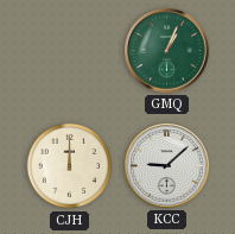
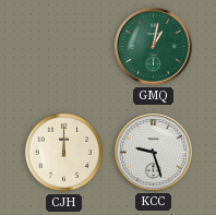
GMQ: 1:04 -> 1:02 (154, 47)
KCC: 9:08 -> 9:27 (154, 153)
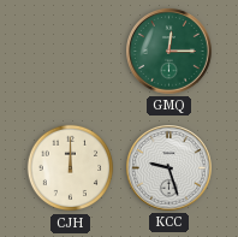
GMQ: 1:02 -> 12:15 (169, 52)
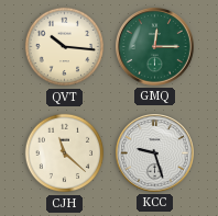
QVT: none -> 10:16 (65, 47)
CJH: 12:00 -> 11:22 (65, 154)
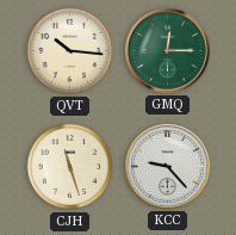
CJH: 11:22 -> 11:27 (70, 167)
KCC: 9:27 -> 9:23 (168, 167)
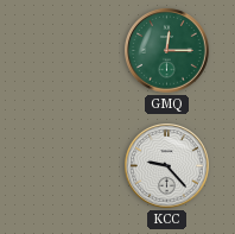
QVT: 10:16 -> none (70, 51)
CJH: 11:27 -> none (70, 167)
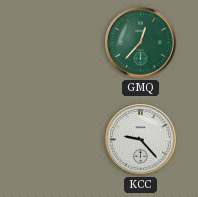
GMQ: 12:15 -> 12:37 (141, 43)
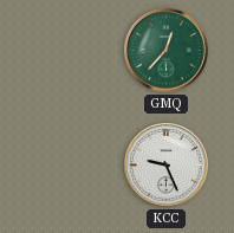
KCC: 9:23 -> 9:26 (167, 166)
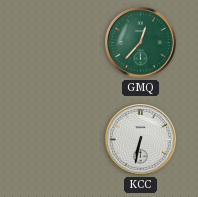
KCC: 9:26 -> 6:32 (141, 140)
